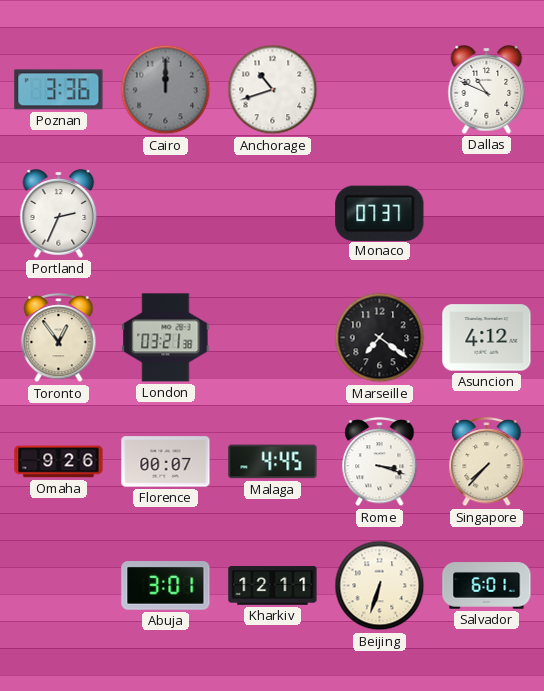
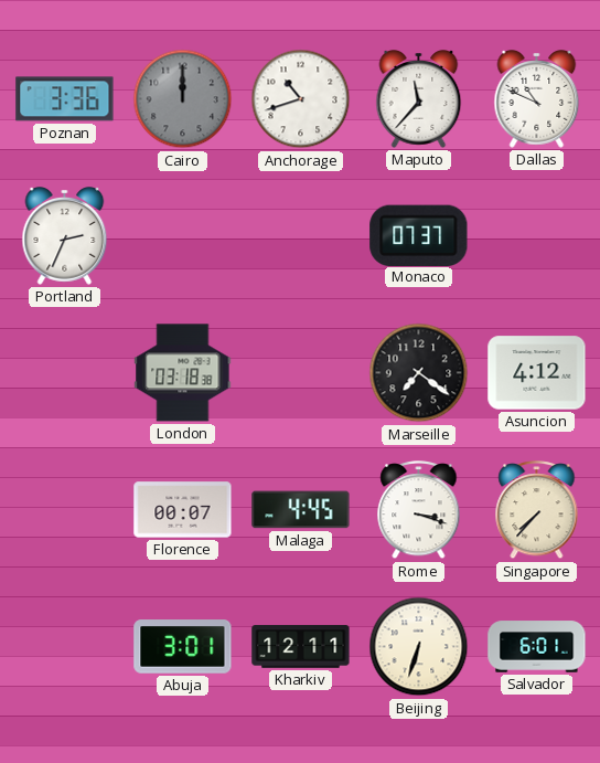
Maputo: none -> 11:37 (419, 99)
Toronto: 12:54 -> none (59, 339)
London: 03:21 -> 03:18 (183, 373)
Omaha: 9:26 -> none (59, 462)
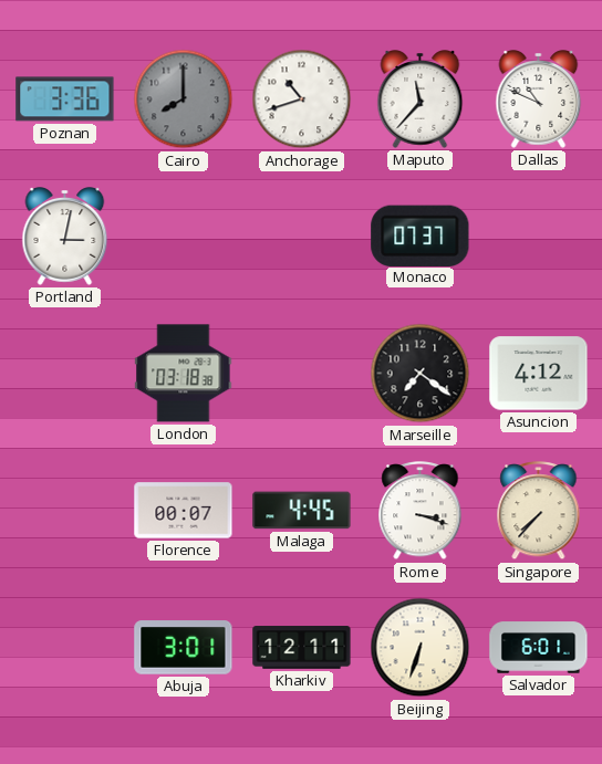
Cairo: 12:00 -> 8:00 (184, 100)
Portland: 2:34 -> 3:02 (65, 237)
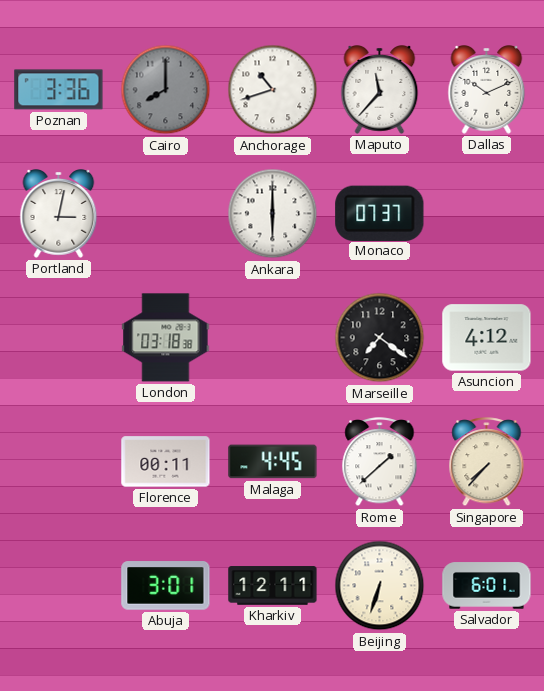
Dallas: 10:49 -> 10:11 (487, 90)
Ankara: none -> 6:00 (273, 214)
Florence: 00:07 -> 00:11 (166, 462)
Rome: 3:18 -> 1:38 (380, 463)
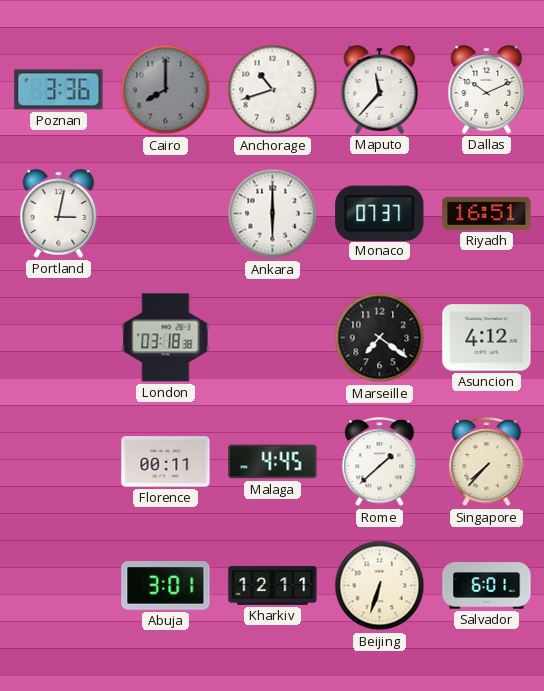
Riyadh: none -> 16:51 (487, 213)
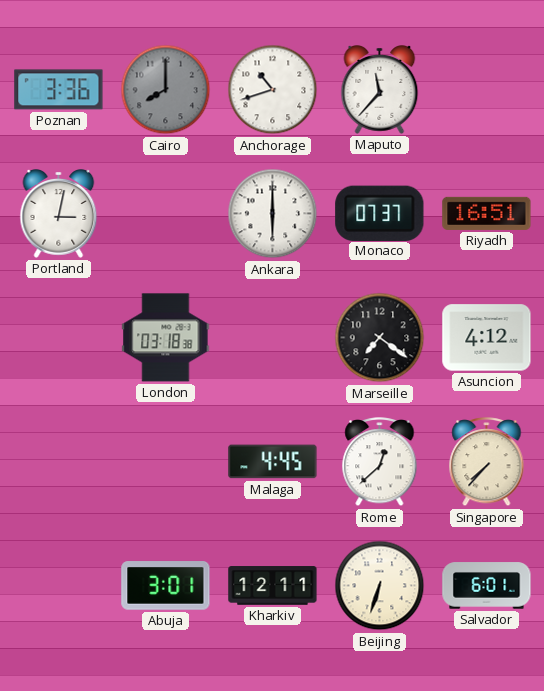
Dallas: 10:11 -> none (487, 90)
Florence: 00:11 -> none (166, 462)
Rome: 1:38 -> 12:38 (380, 463)
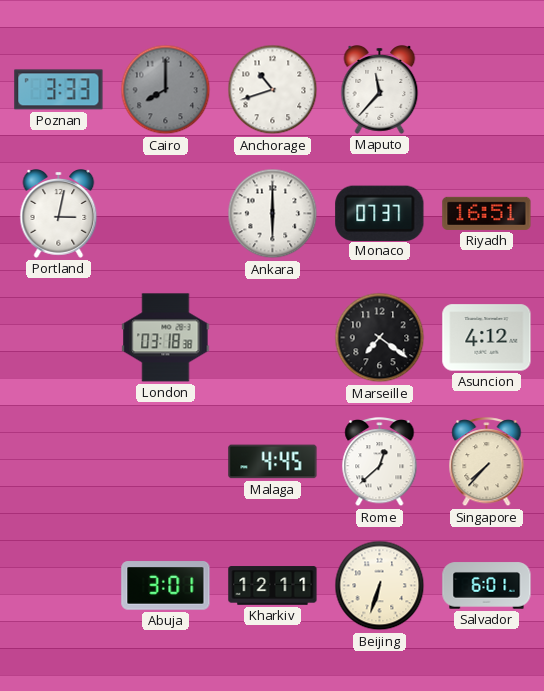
Poznan: 3:36 -> 3:33 (59, 90)
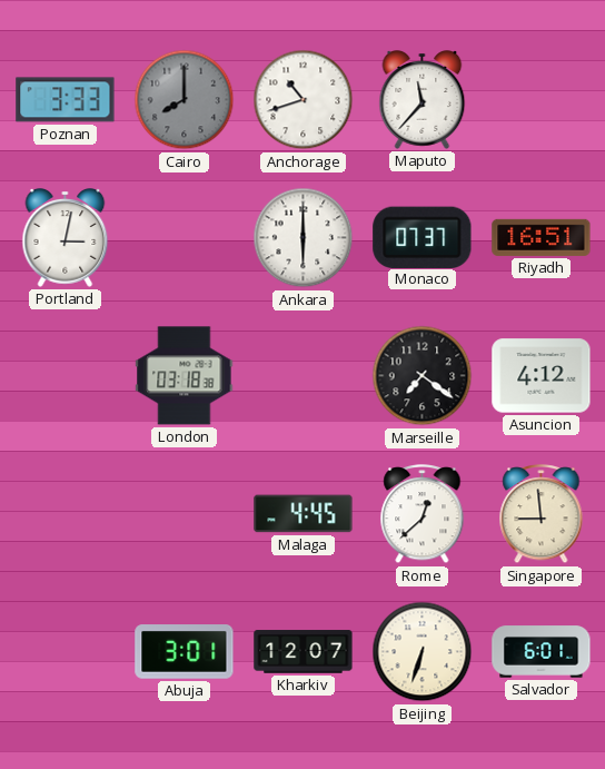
Singapore: 7:37 -> 8:59 (542, 515)
Kharkiv: 12:11 -> 12:07 (304, 652)
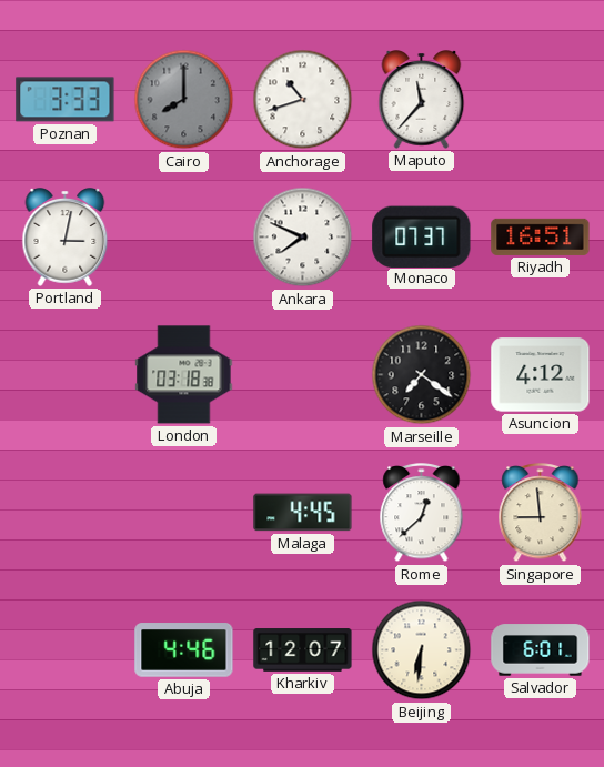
Ankara: 6:00 -> 7:49 (303, 238)
Abuja: 3:01 -> 4:46 (184, 650)
Beijing: 6:33 -> 6:31 (422, 650)
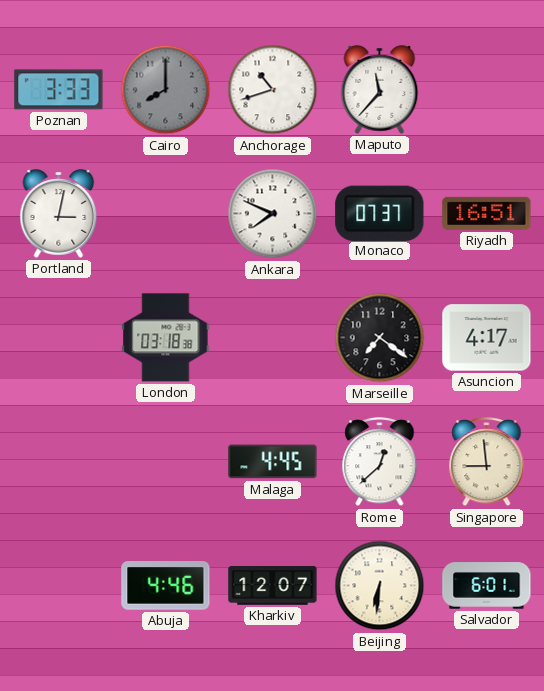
Asuncion: 4:12 -> 4:17 (487, 338)
